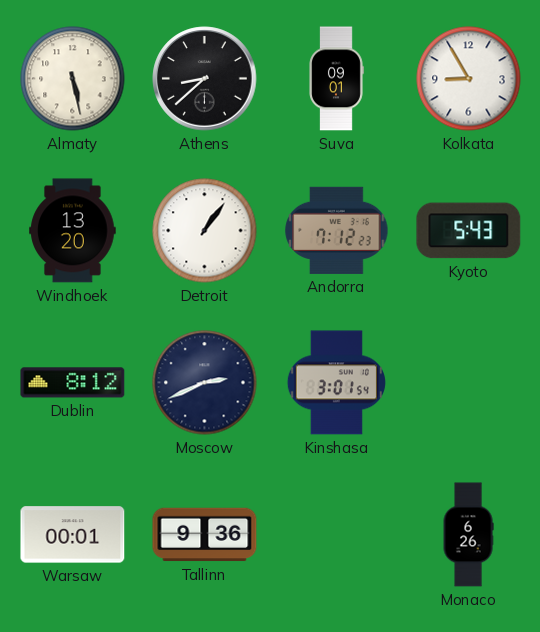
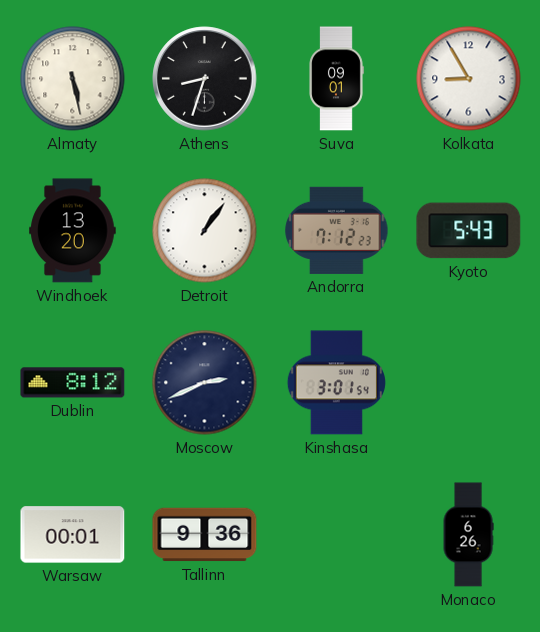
Athens: 8:38 -> 8:33 (205, 79)
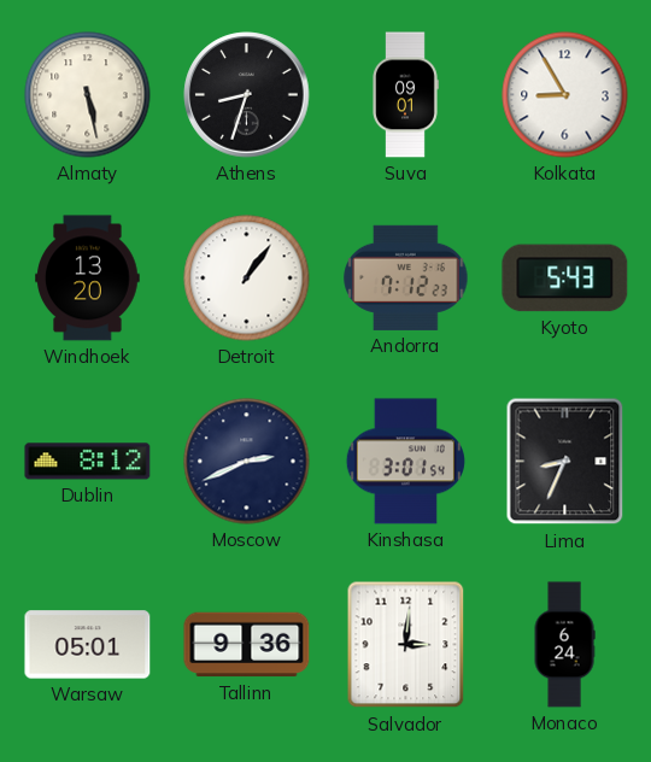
Lima: none -> 8:34 (565, 462)
Warsaw: 00:01 -> 05:01 (88, 645)
Salvador: none -> 3:01 (406, 645)
Monaco: 6:26 -> 6:24 (564, 645)
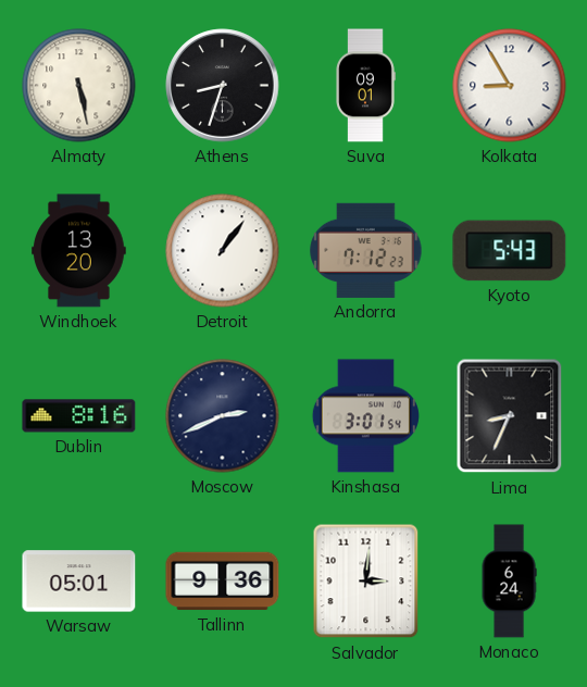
Dublin: 8:12 -> 8:16 (79, 416)
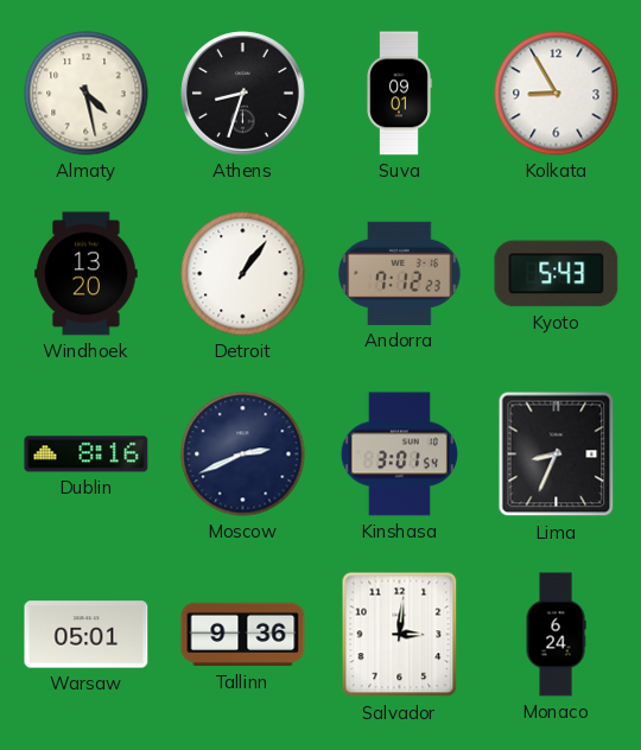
Almaty: 5:28 -> 4:28 (87, 94)
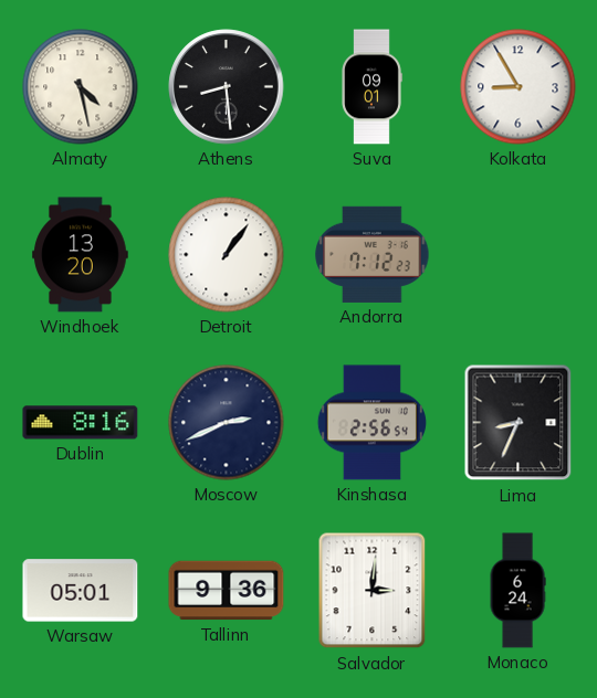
Athens: 8:33 -> 8:29 (227, 87)
Kyoto: 5:43 -> none (557, 274)
Kinshasa: 3:01 -> 2:56 (371, 423)
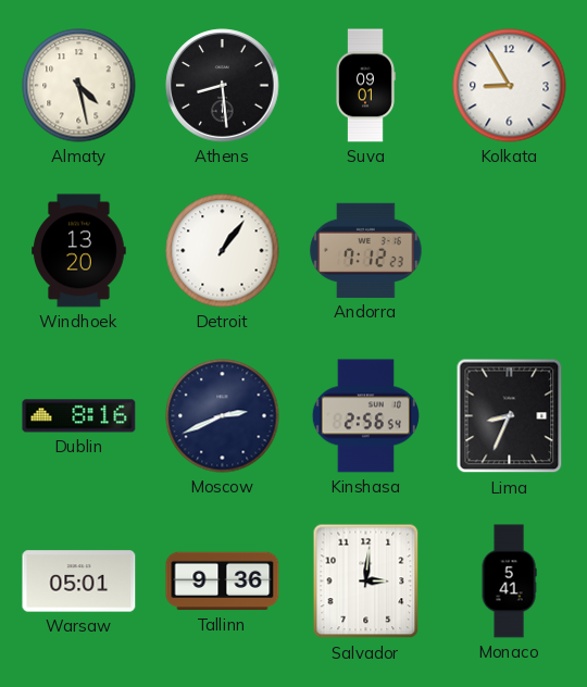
Monaco: 6:24 -> 5:41 (509, 582)
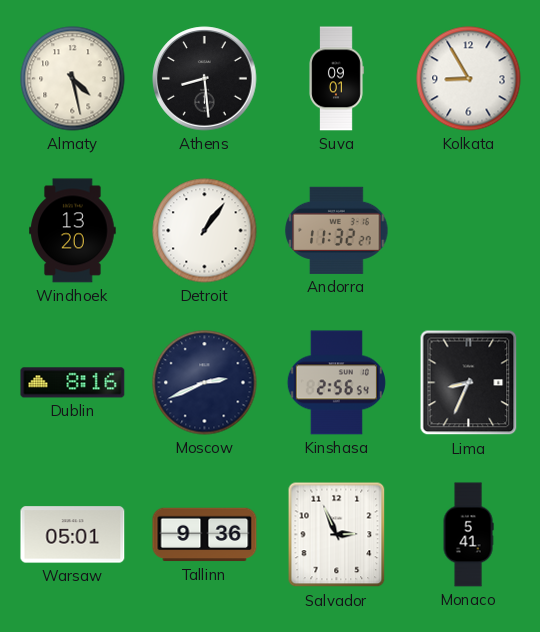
Andorra: 7:12 -> 11:32 (337, 230)
Salvador: 3:01 -> 2:56 (337, 535)
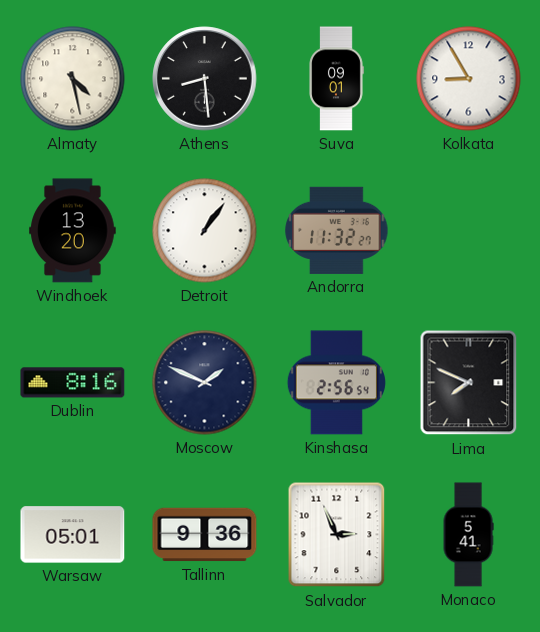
Moscow: 2:41 -> 1:49 (205, 383)
Lima: 8:34 -> 7:49 (469, 383)
